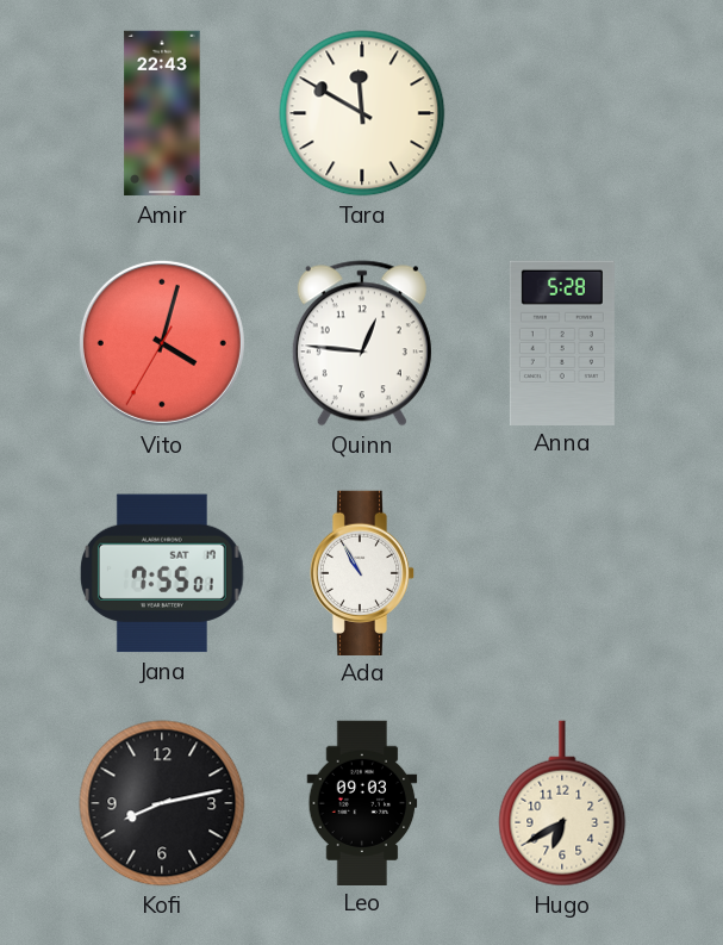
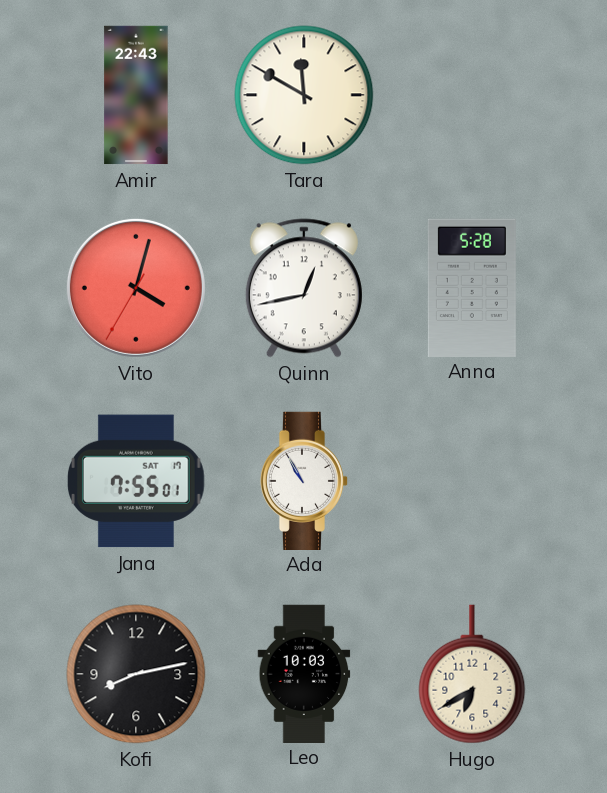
Quinn: 12:46 -> 12:43 (304, 288)
Leo: 09:03 -> 10:03 (304, 673)
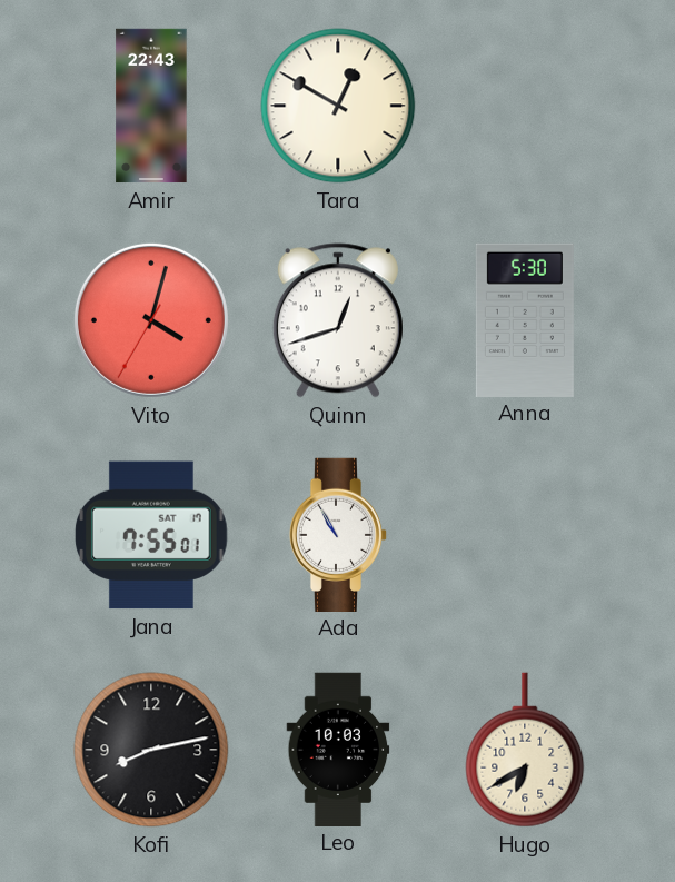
Tara: 11:50 -> 12:50 (338, 106)
Quinn: 12:43 -> 12:42 (338, 320)
Anna: 5:28 -> 5:30 (525, 319)
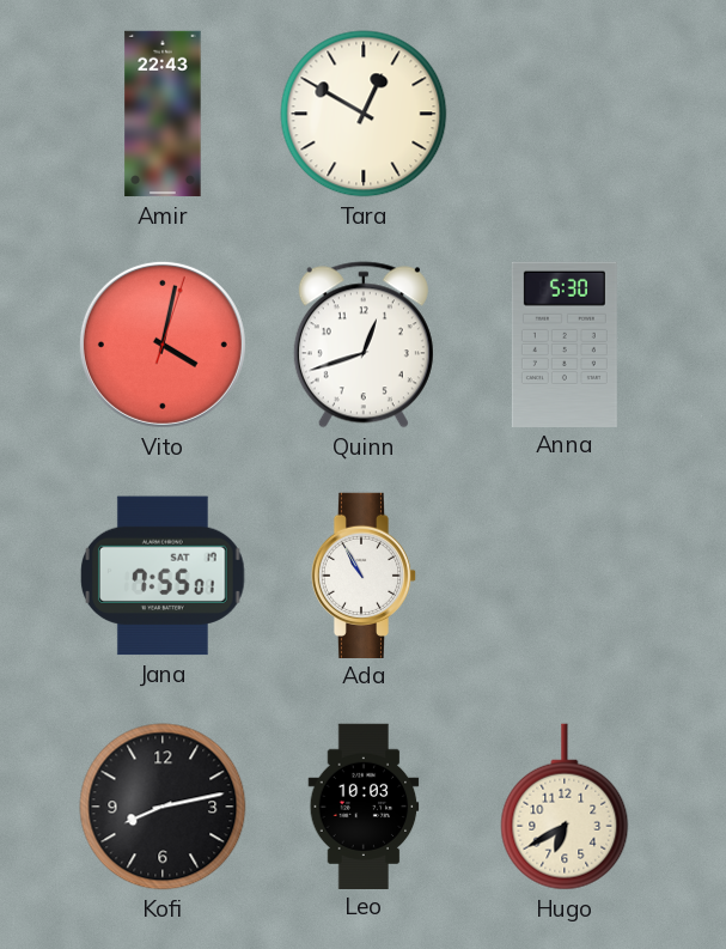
Vito: 4:02:35 -> 4:02:03 (163, 345)
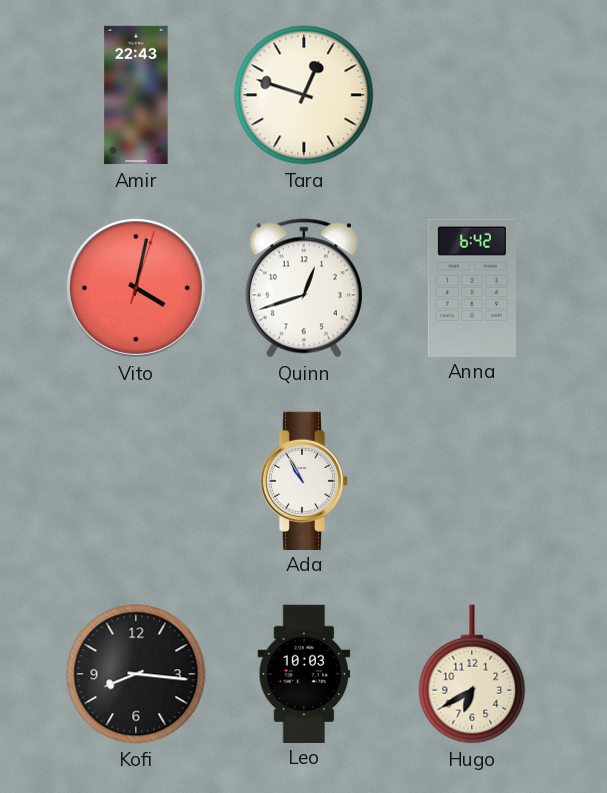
Tara: 12:50 -> 12:48 (304, 95)
Anna: 5:30 -> 6:42 (472, 287)
Jana: 7:55 -> none (164, 576)
Kofi: 8:13 -> 8:16 (136, 674)
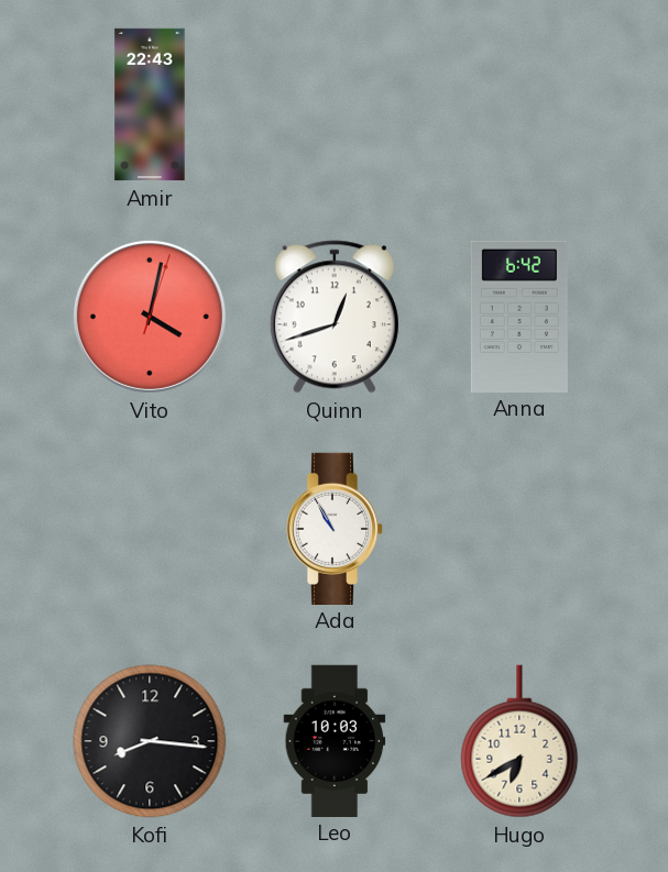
Tara: 12:48 -> none (304, 95)
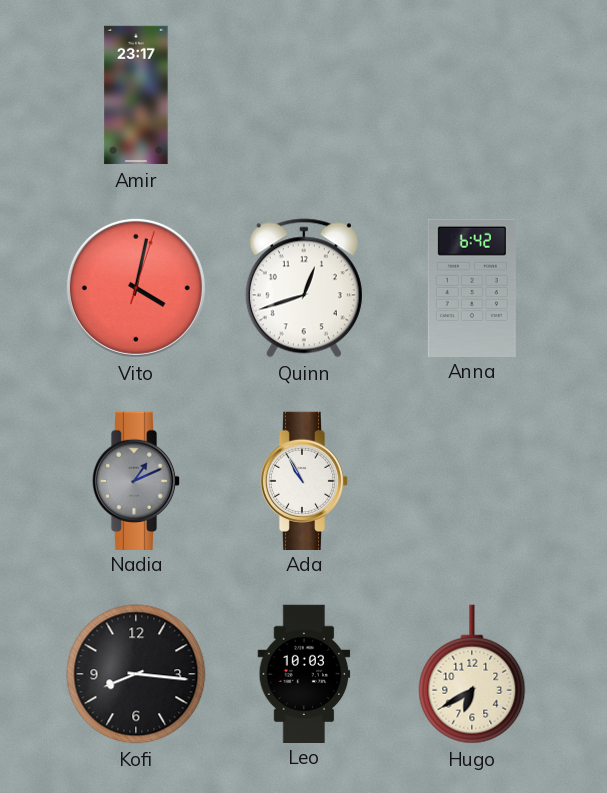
Amir: 22:43 -> 23:17 (136, 95)
Nadia: none -> 1:11 (136, 480)
